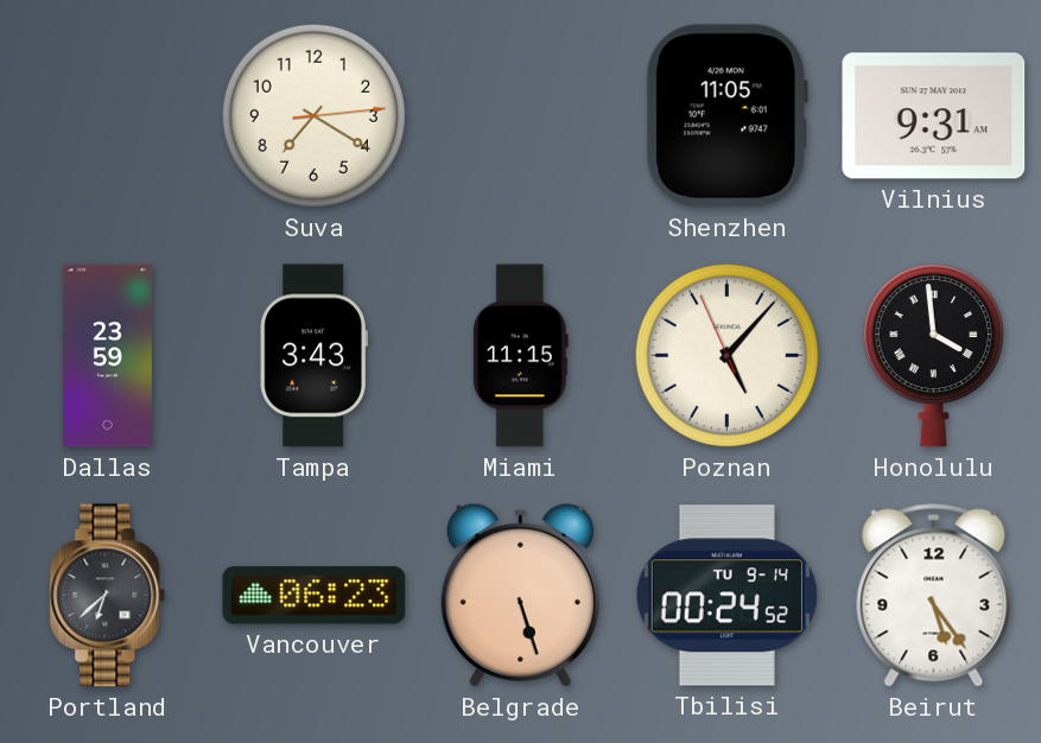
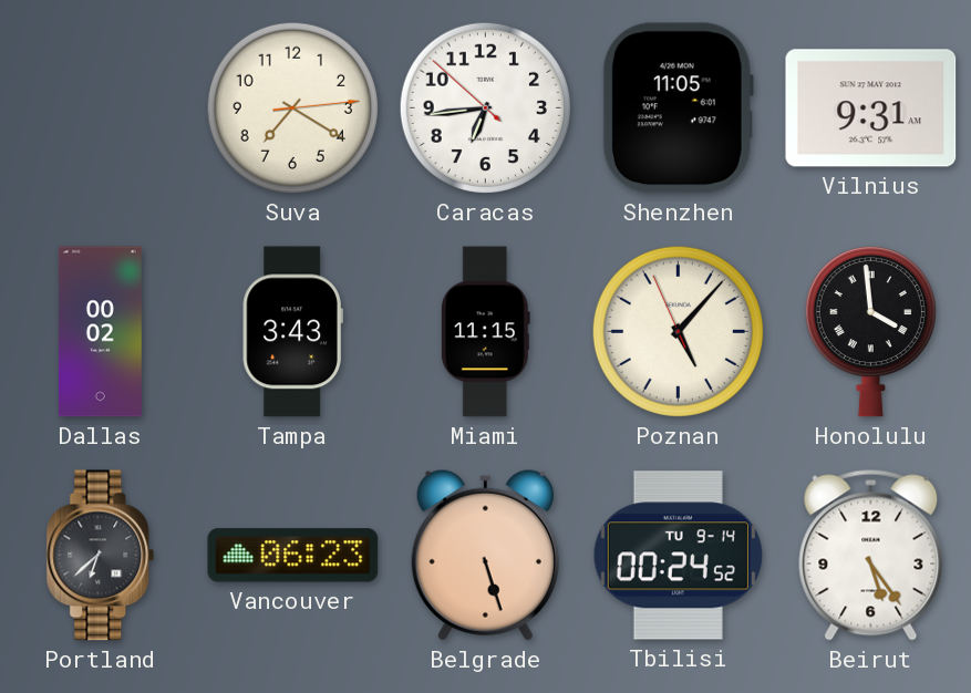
Caracas: none -> 6:43 (485, 107)
Dallas: 23:59 -> 00:02 (100, 332)
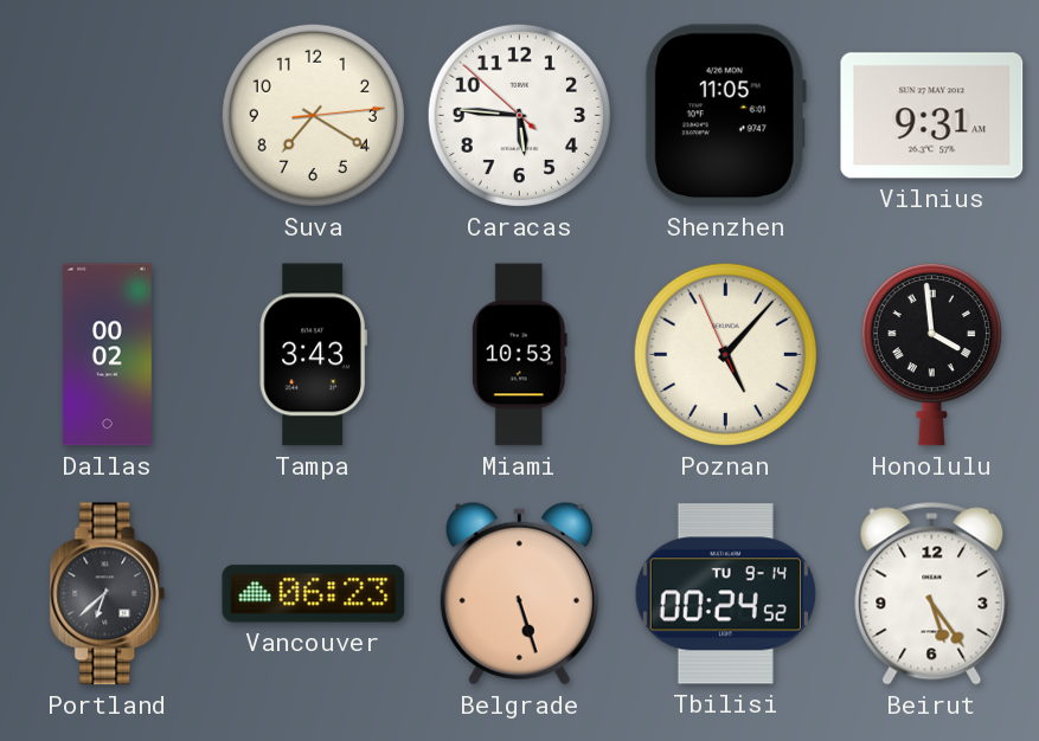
Caracas: 6:43 -> 5:45 (519, 115)
Miami: 11:15 -> 10:53 (519, 355)
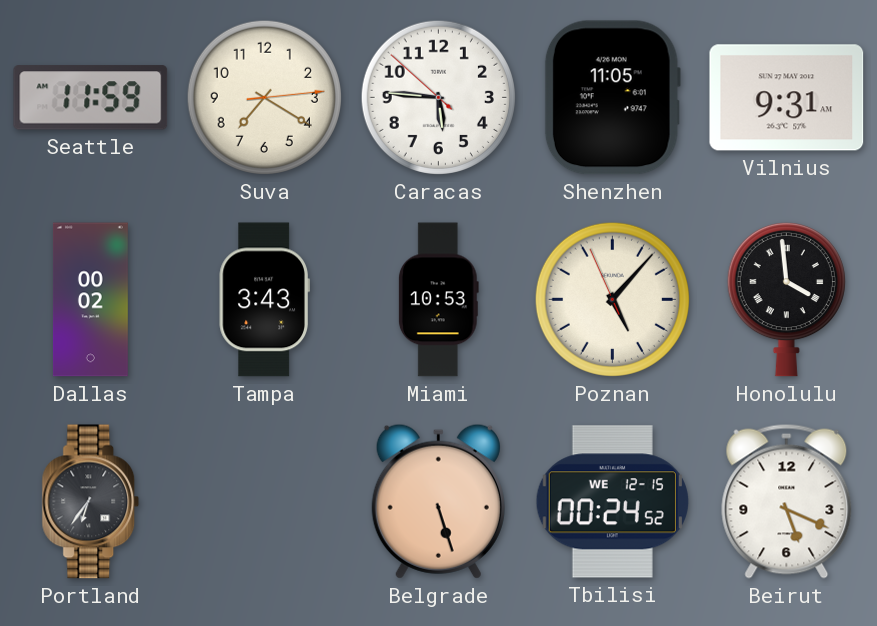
Seattle: none -> 11:59 (91, 98)
Portland: 6:38 -> 6:36 (91, 502)
Vancouver: 06:23 -> none (314, 594)
Tbilisi date: TU 9-14 -> WE 12-15 (612, 502)
Beirut: 5:24 -> 5:19 (787, 501)
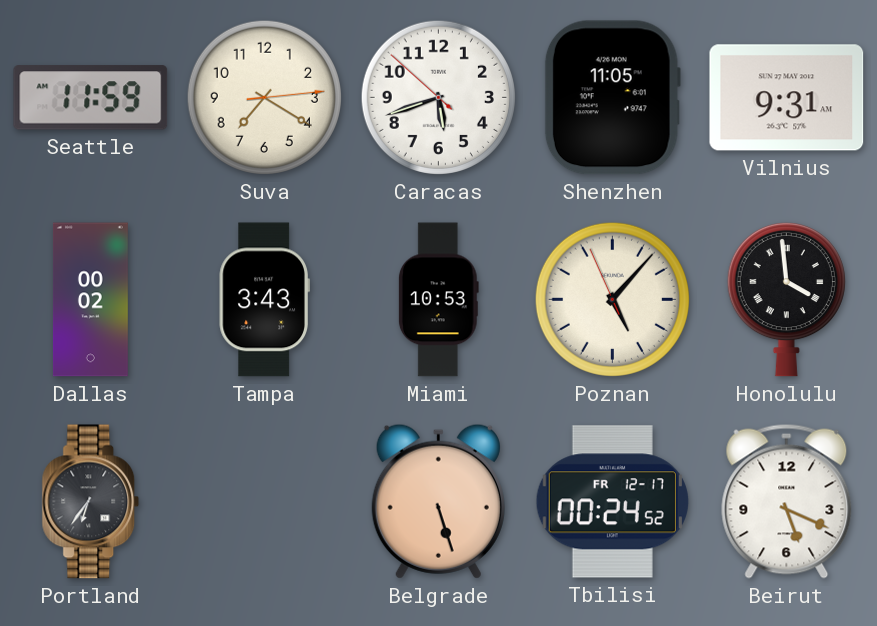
Caracas: 5:45 -> 5:41 (438, 97)
Tbilisi date: WE 12-15 -> FR 12-17 (612, 502)
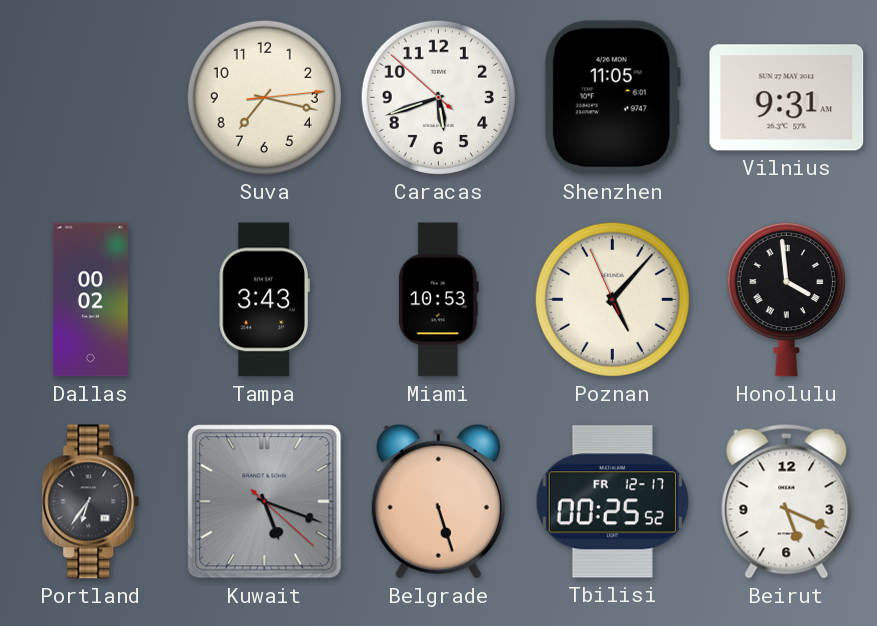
Seattle: 11:59 -> none (91, 98)
Suva: 7:20 -> 7:17 (264, 97)
Kuwait: none -> 5:18 (265, 502)
Tbilisi: 00:24 -> 00:25 (612, 502)
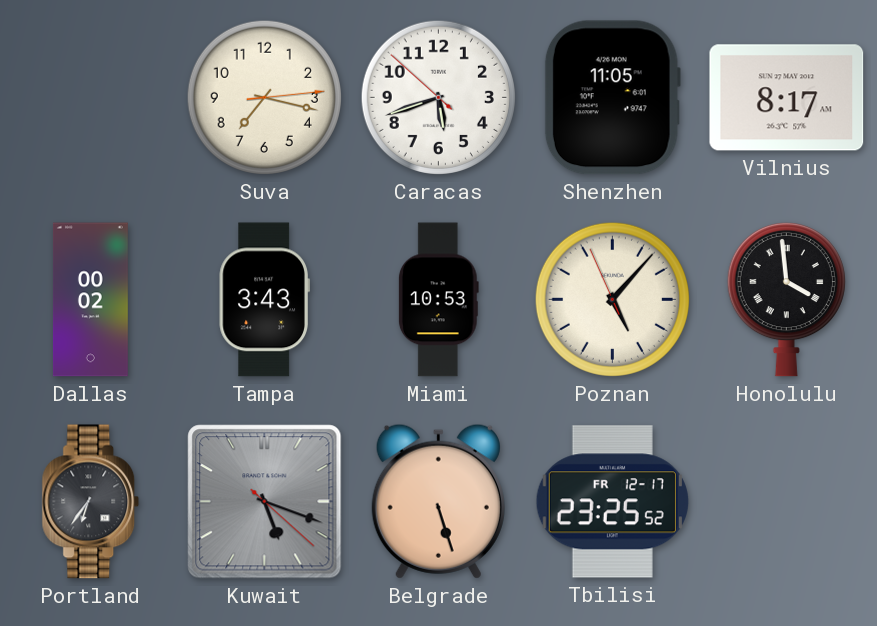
Vilnius: 9:31 -> 8:17 (787, 98)
Tbilisi: 00:25 -> 23:25 (612, 502)
Beirut: 5:19 -> none (787, 501)
